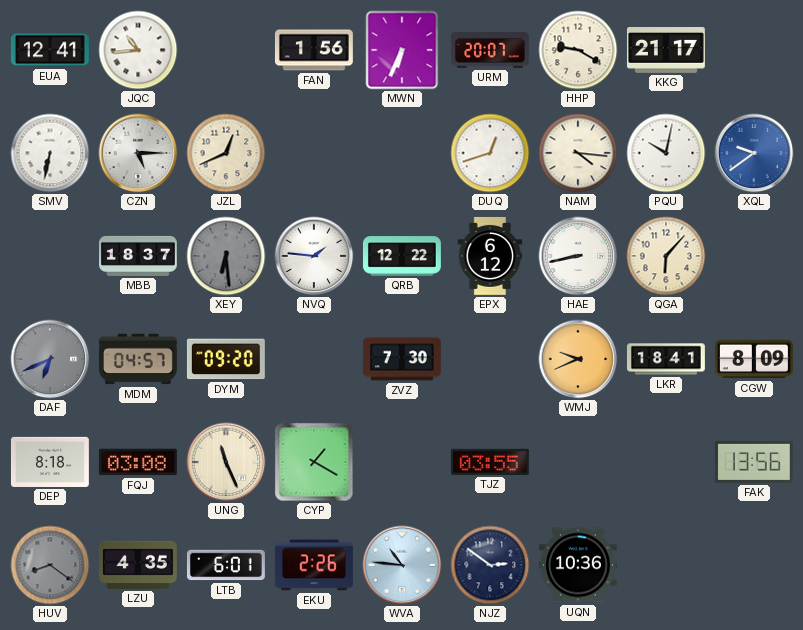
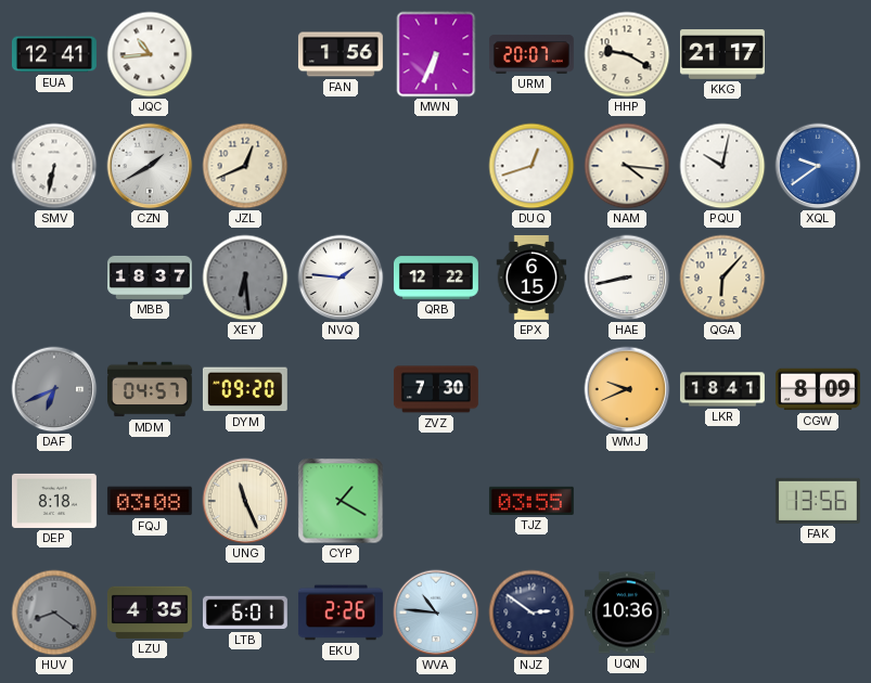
CZN: 5:15 -> 1:40 (150, 166)
EPX: 6:12 -> 6:15 (531, 278)
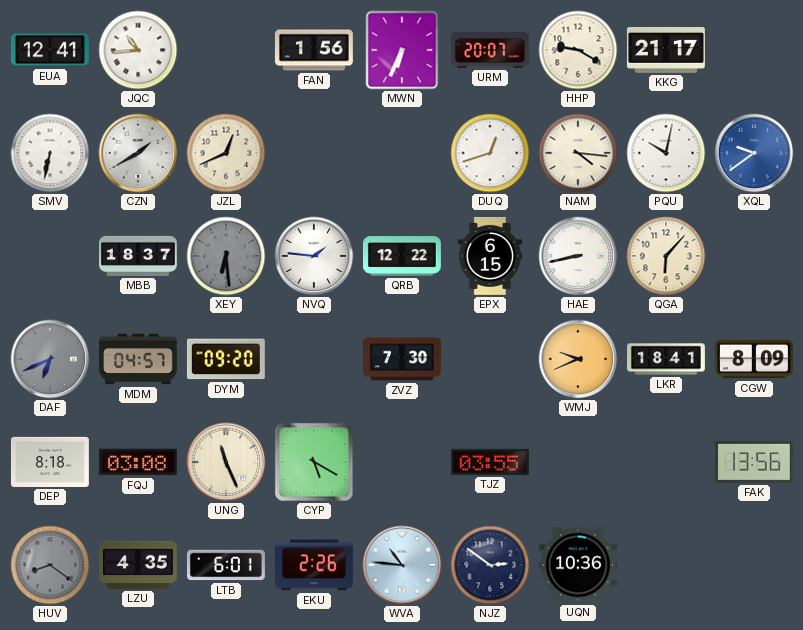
CYP: 1:20 -> 5:20 (314, 462)
